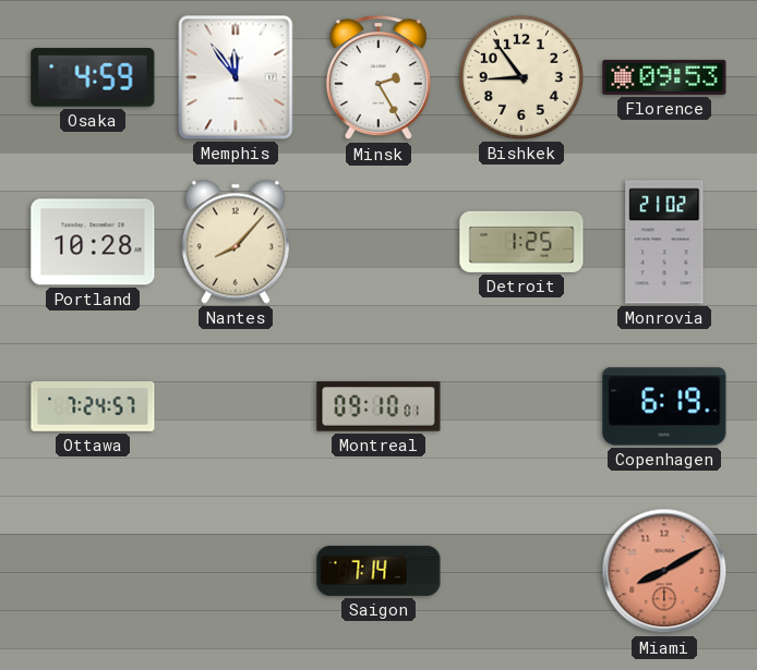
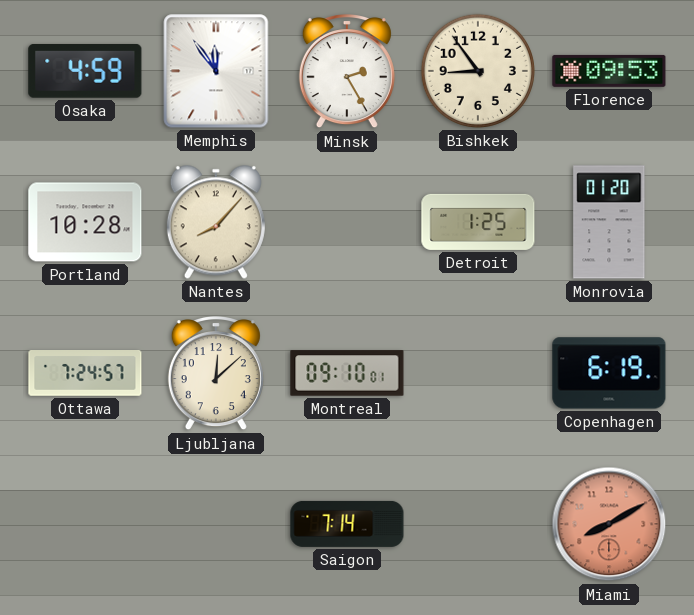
Monrovia: 21:02 -> 01:20 (609, 222)
Ljubljana: none -> 12:08 (216, 374)
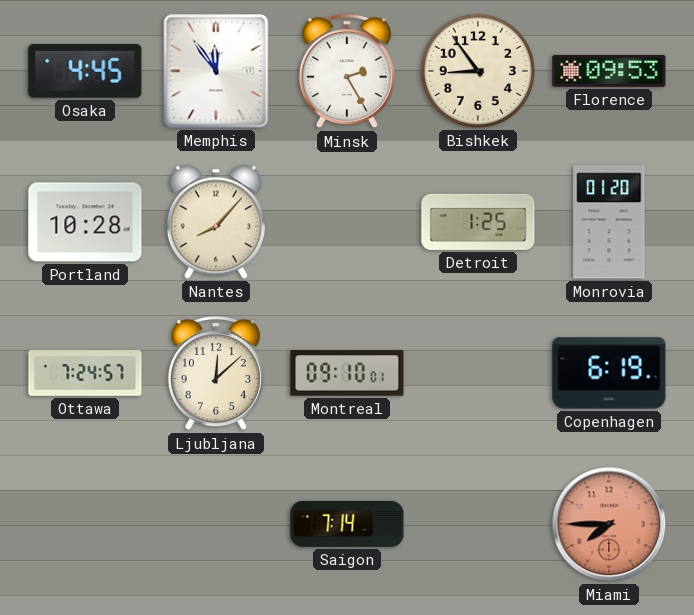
Osaka: 4:59 -> 4:45 (85, 71)
Miami: 8:10 -> 7:45 (609, 524)
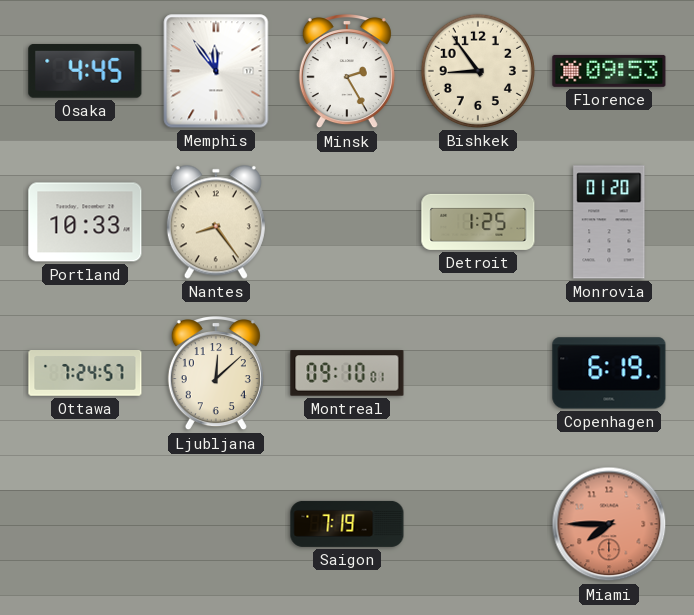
Portland: 10:28 -> 10:33 (85, 222)
Nantes: 8:07 -> 8:24 (216, 222)
Saigon: 7:14 -> 7:19 (347, 524)
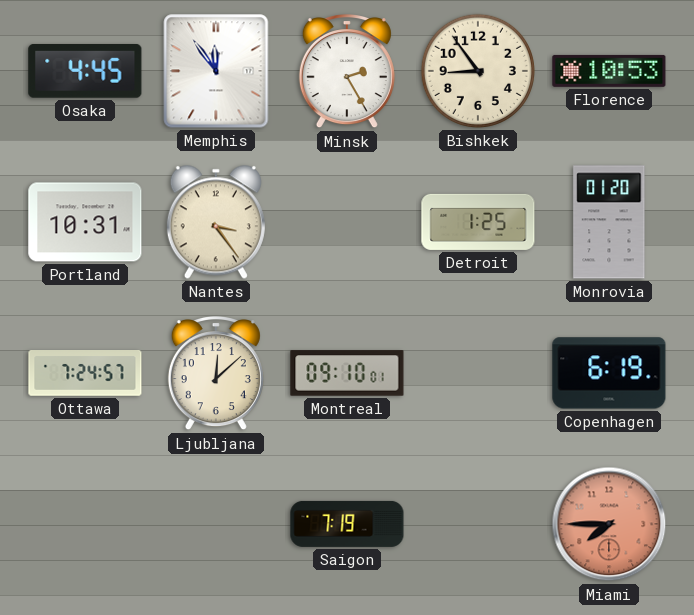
Florence: 09:53 -> 10:53 (609, 71)
Portland: 10:33 -> 10:31 (85, 222)
Nantes: 8:24 -> 3:24 (216, 222)
